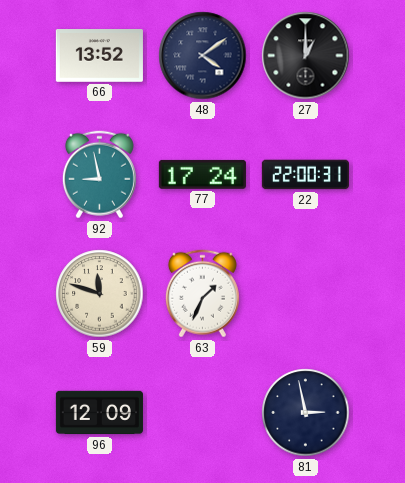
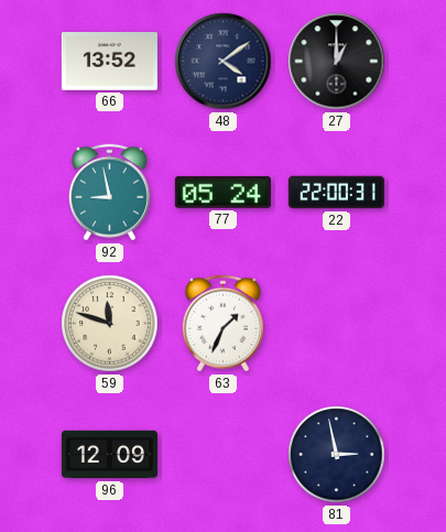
77: 17:24 -> 05:24 (222, 192)
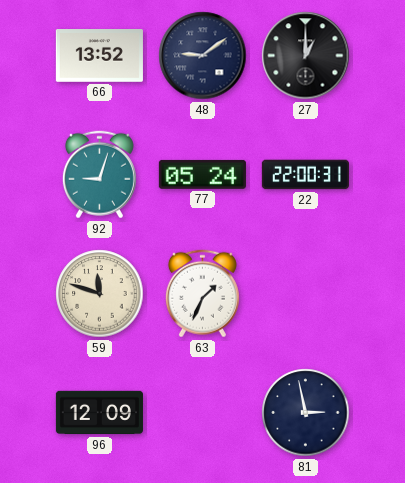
48: 4:09 -> 9:09 (203, 56)
92: 8:58 -> 9:03 (99, 175)
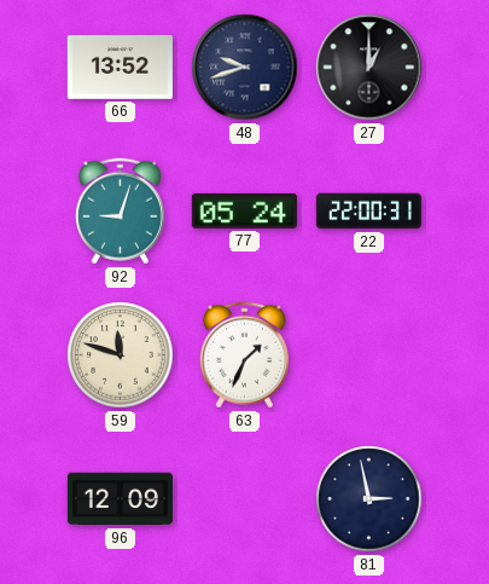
48: 9:09 -> 9:42 (245, 68)
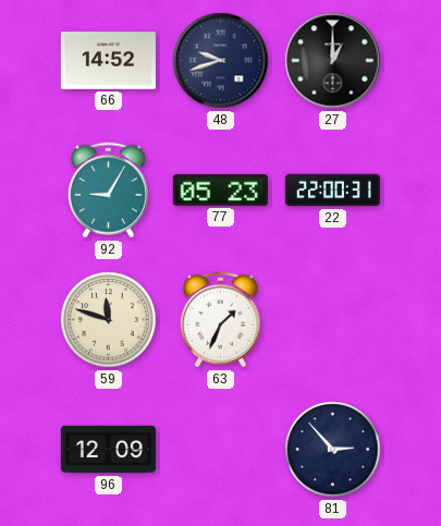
66: 13:52 -> 14:52 (108, 61)
92: 9:03 -> 9:05 (108, 191)
77: 05:24 -> 05:23 (220, 189)
81: 2:58 -> 2:53 (333, 450)
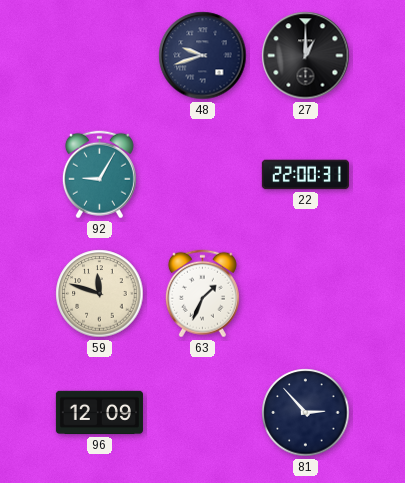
66: 14:52 -> none (108, 61)
77: 05:23 -> none (220, 189)
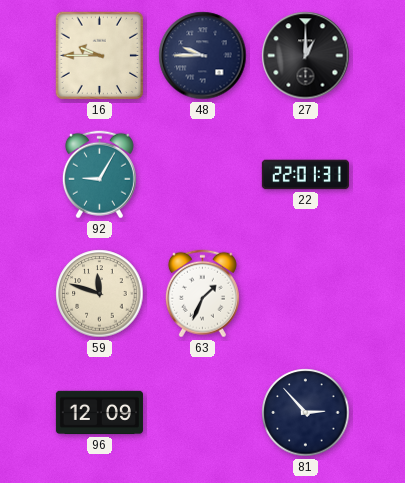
16: none -> 9:45 (100, 56)
48: 9:42 -> 9:45 (203, 56)
22: 22:00 -> 22:01 (305, 175)
